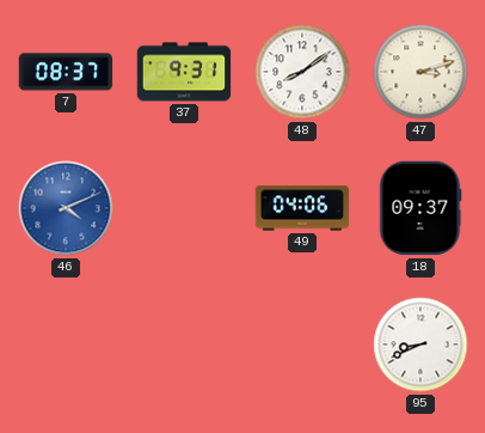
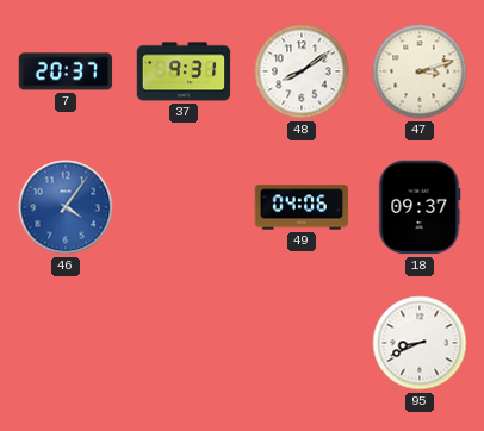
7: 08:37 -> 20:37 (66, 71)
46: 4:11 -> 4:06 (66, 207)
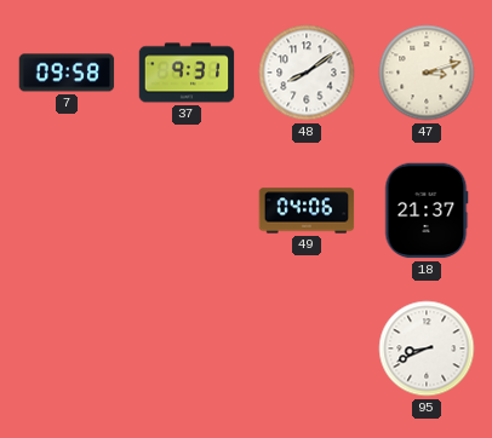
7: 20:37 -> 09:58 (67, 73)
46: 4:06 -> none (66, 207)
18: 09:37 -> 21:37 (427, 211)
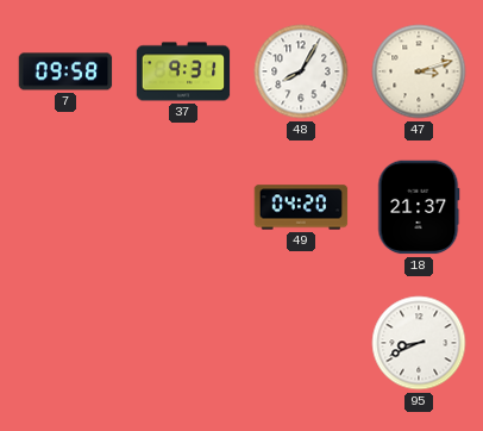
48: 8:09 -> 8:05 (301, 71)
49: 04:06 -> 04:20 (301, 207)
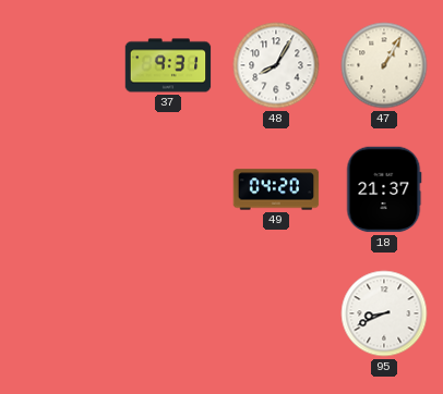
7: 09:58 -> none (65, 71)
47: 3:12 -> 1:05 (384, 65)
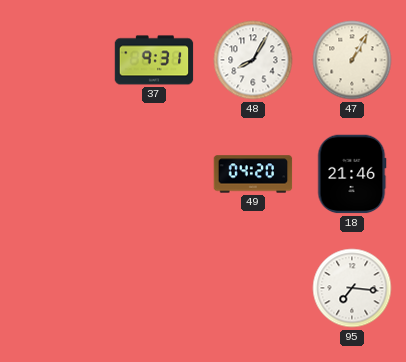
18: 21:37 -> 21:46 (352, 174)
95: 8:41 -> 7:16 (352, 288)
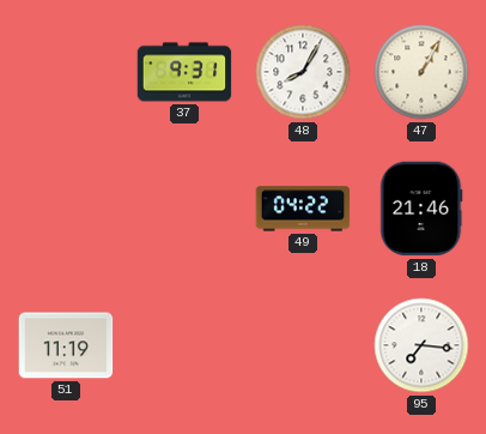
49: 04:20 -> 04:22 (303, 209)
51: none -> 11:19 (66, 345)
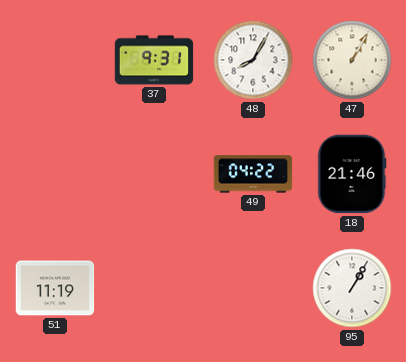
95: 7:16 -> 1:05 (352, 288)
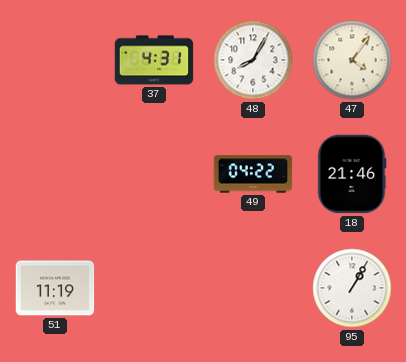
37: 9:31 -> 4:31 (154, 60)
47: 1:05 -> 4:06 (352, 60)
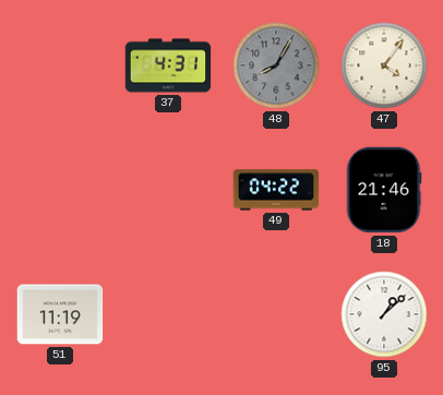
48 dial: white -> grey (276, 65)
95: 1:05 -> 1:08 (384, 314)
